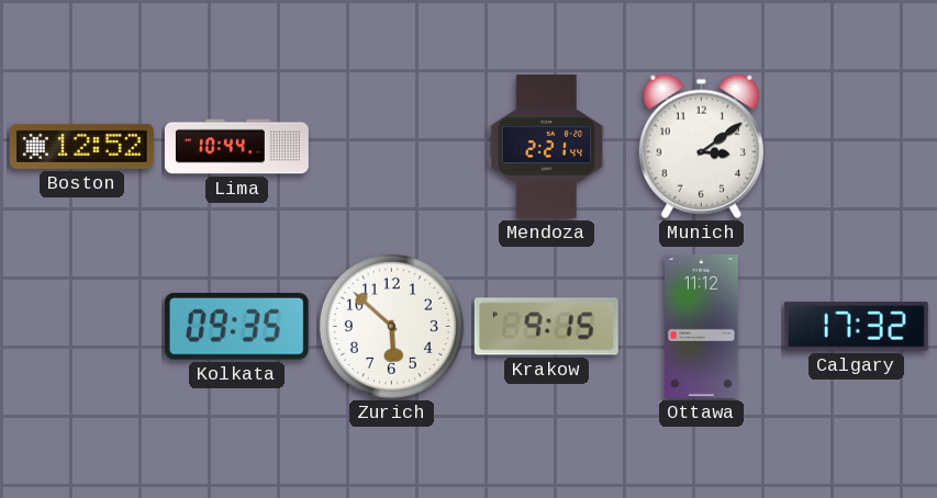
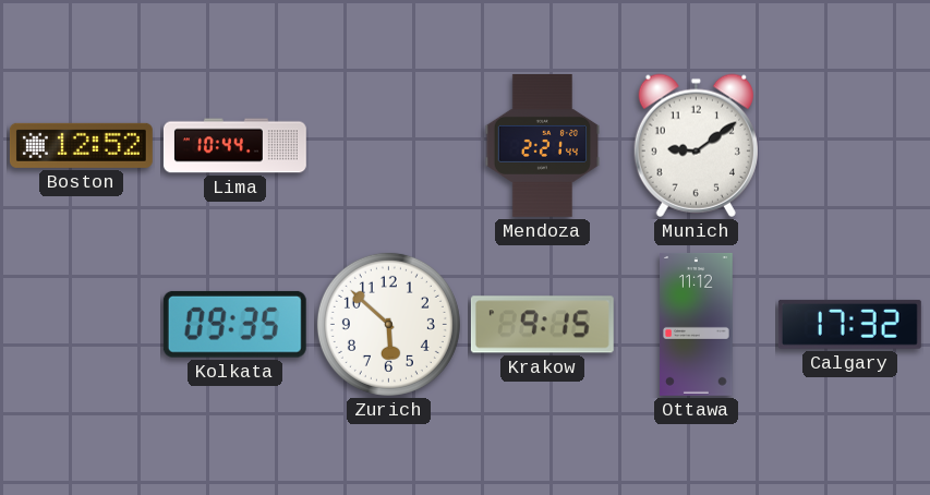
Munich: 3:09 -> 9:09 (696, 145)
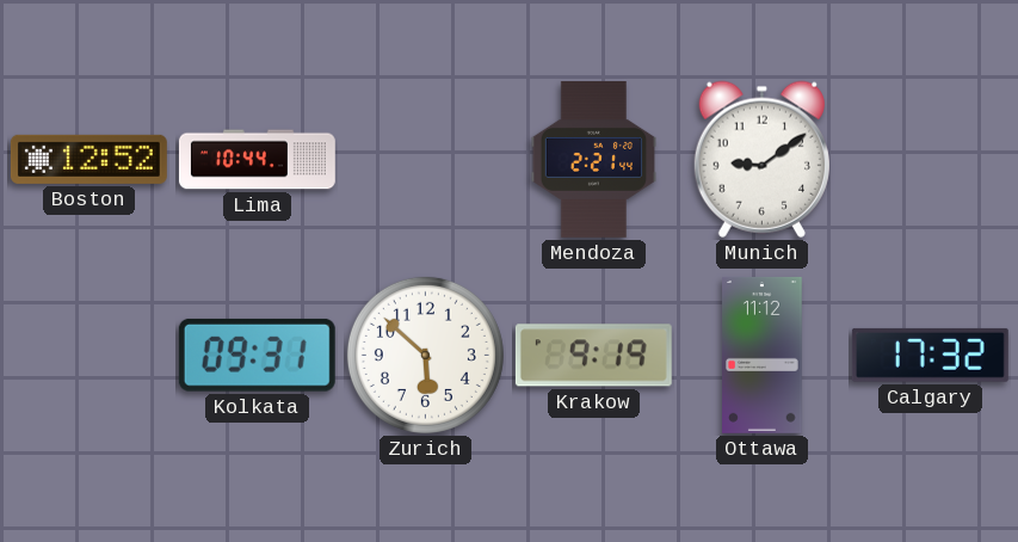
Kolkata: 09:35 -> 09:31 (257, 355)
Krakow: 9:15 -> 9:19 (593, 356)
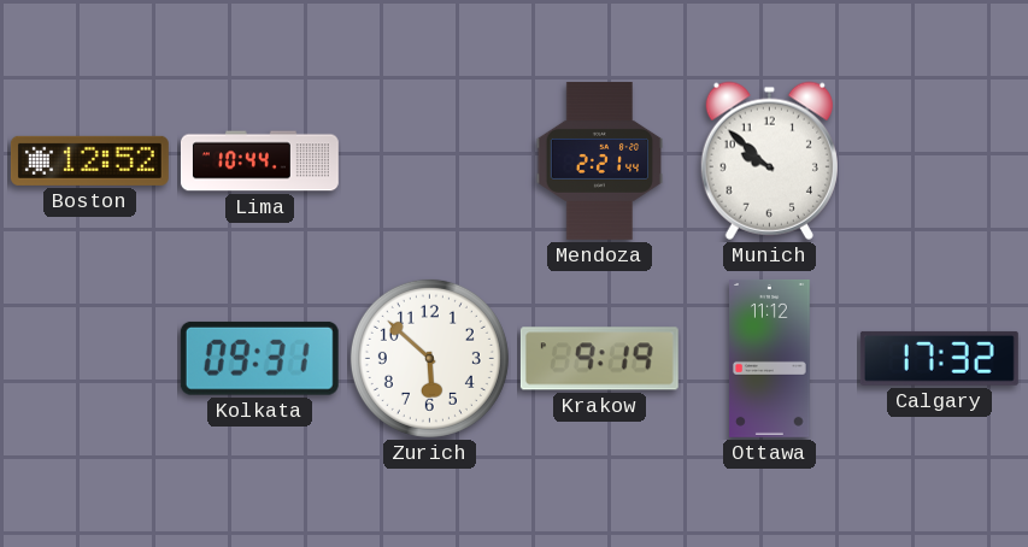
Munich: 9:09 -> 9:52 (769, 160)
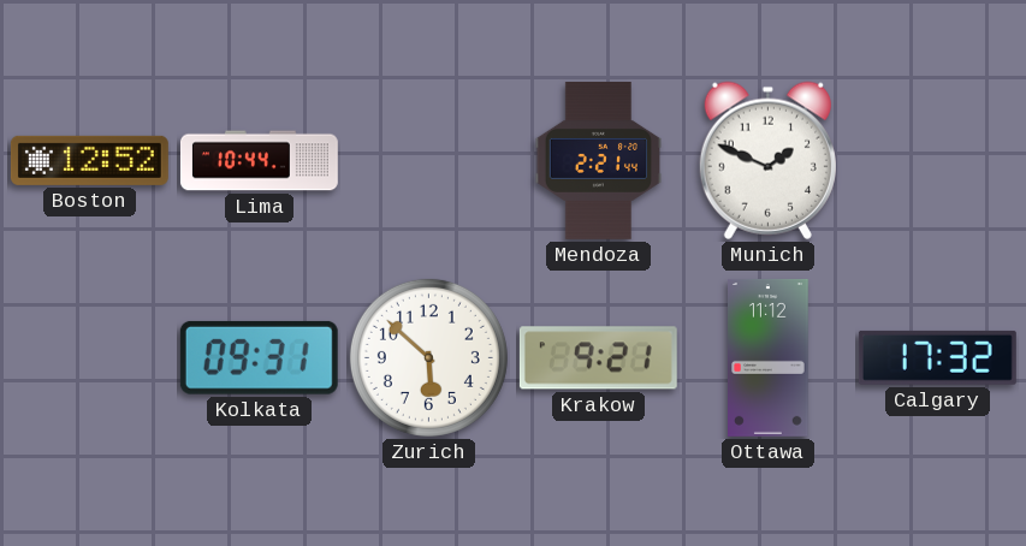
Munich: 9:52 -> 1:49 (767, 160)
Krakow: 9:19 -> 9:21 (598, 358)
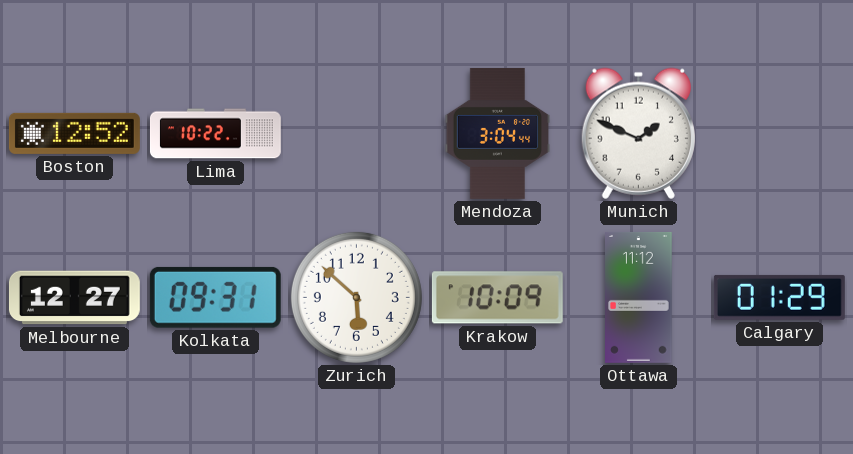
Lima: 10:44 -> 10:22 (215, 134)
Mendoza: 2:21 -> 3:04 (498, 133)
Melbourne: none -> 12:27 (74, 298)
Krakow: 9:21 -> 10:09 (497, 298)
Calgary: 17:32 -> 01:29 (779, 297)
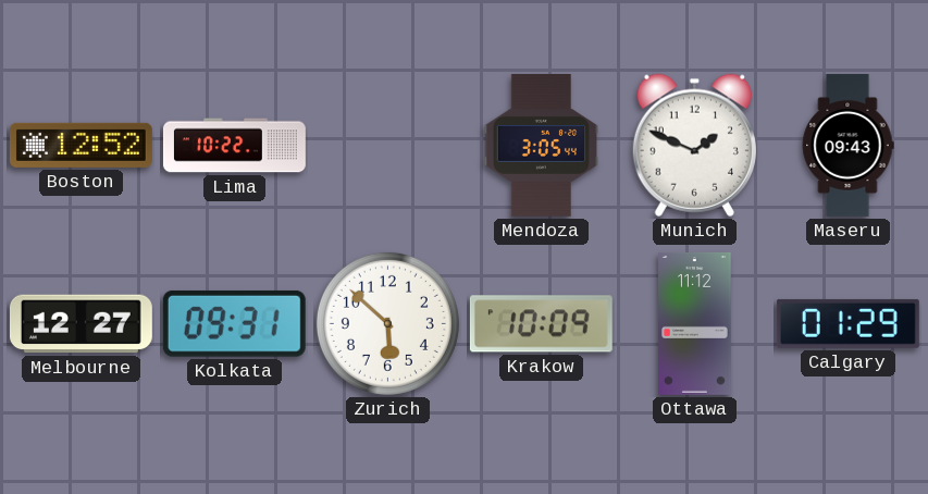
Mendoza: 3:04 -> 3:05 (542, 145)
Maseru: none -> 09:43 (847, 145)
